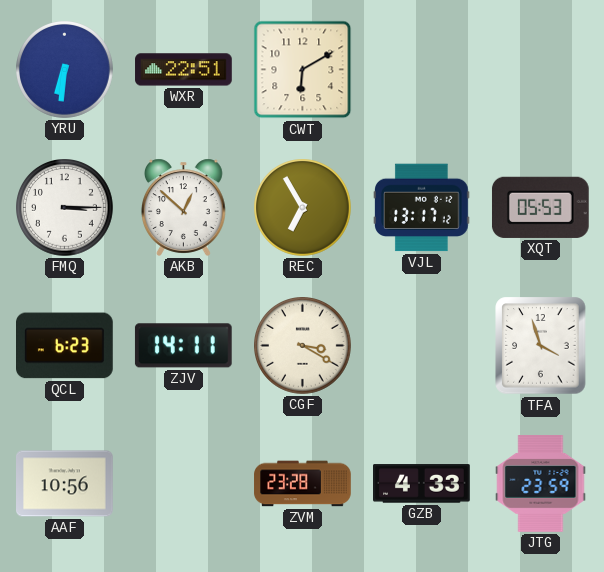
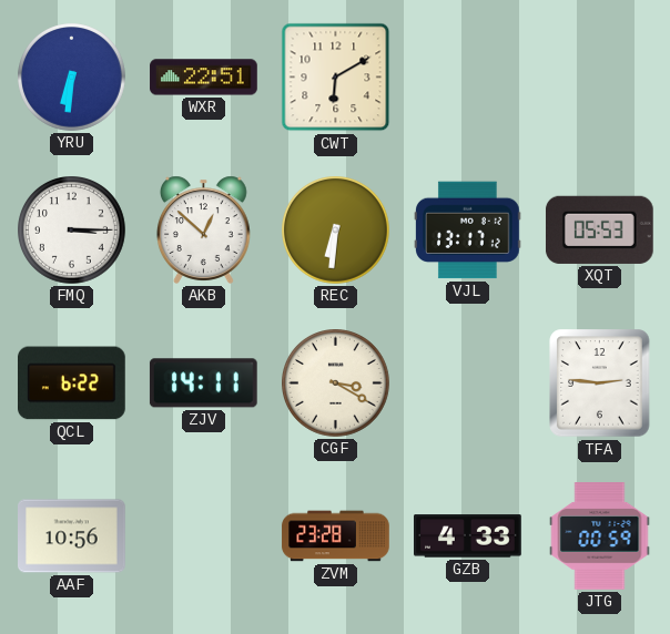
REC: 6:55 -> 6:31 (336, 231)
QCL: 6:23 -> 6:22 (72, 384)
TFA: 3:57 -> 2:46 (600, 384)
JTG: 23:59 -> 00:59 (600, 536)
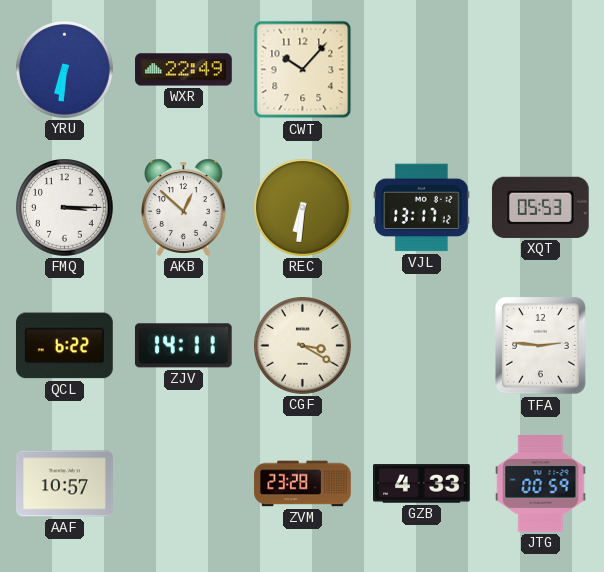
WXR: 22:51 -> 22:49 (184, 70)
CWT: 6:10 -> 10:07 (303, 70)
AAF: 10:56 -> 10:57 (65, 484)
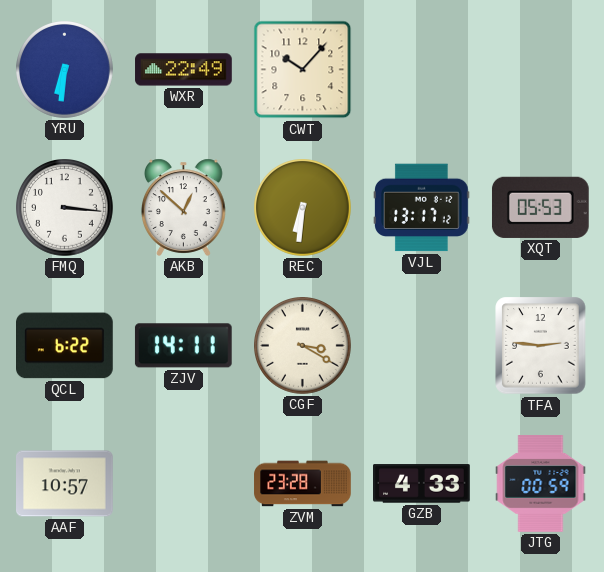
FMQ: 3:15 -> 3:16 (65, 208)
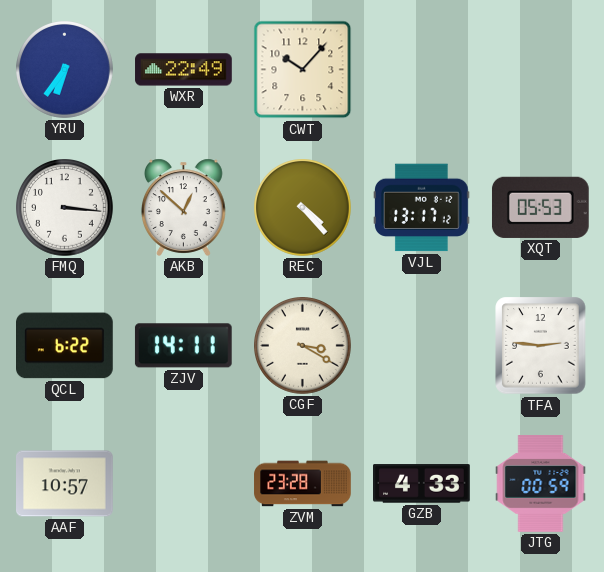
YRU: 6:31 -> 6:36 (65, 70)
REC: 6:31 -> 4:23 (303, 208)
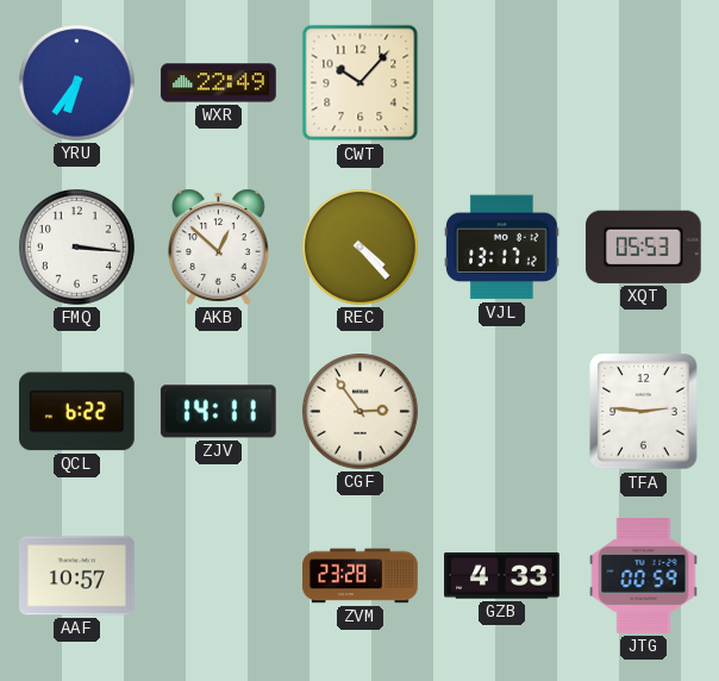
CGF: 3:20 -> 2:54 (361, 412)
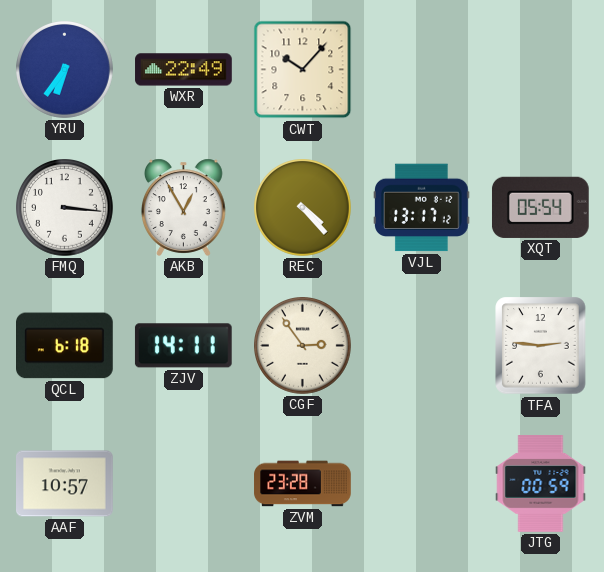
AKB: 12:52 -> 12:55 (183, 207)
XQT: 05:53 -> 05:54 (540, 207)
QCL: 6:22 -> 6:18 (65, 346)
GZB: 4:33 -> none (502, 576)
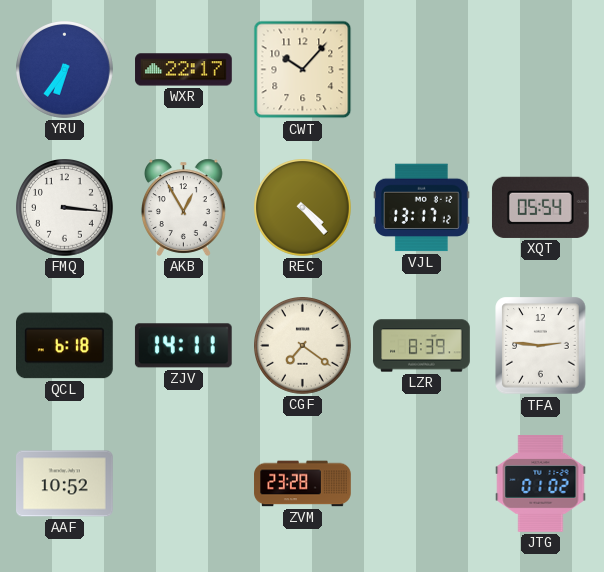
WXR: 22:49 -> 22:17 (184, 70)
CGF: 2:54 -> 7:21 (303, 346)
LZR: none -> 8:39 (422, 346)
AAF: 10:57 -> 10:52 (65, 484)
JTG: 00:59 -> 01:02 (541, 484)
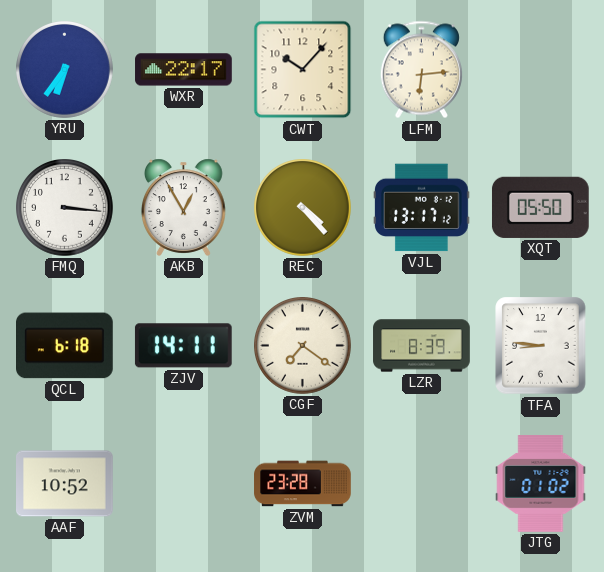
LFM: none -> 6:14 (421, 70)
XQT: 05:54 -> 05:50 (540, 207)
TFA: 2:46 -> 8:46 (541, 346)
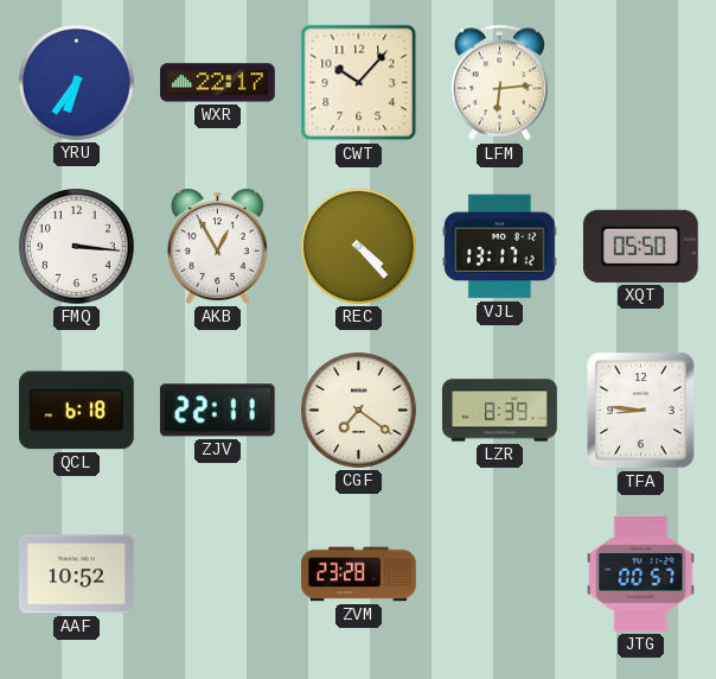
ZJV: 14:11 -> 22:11 (217, 411)
JTG: 01:02 -> 00:57 (641, 575)
